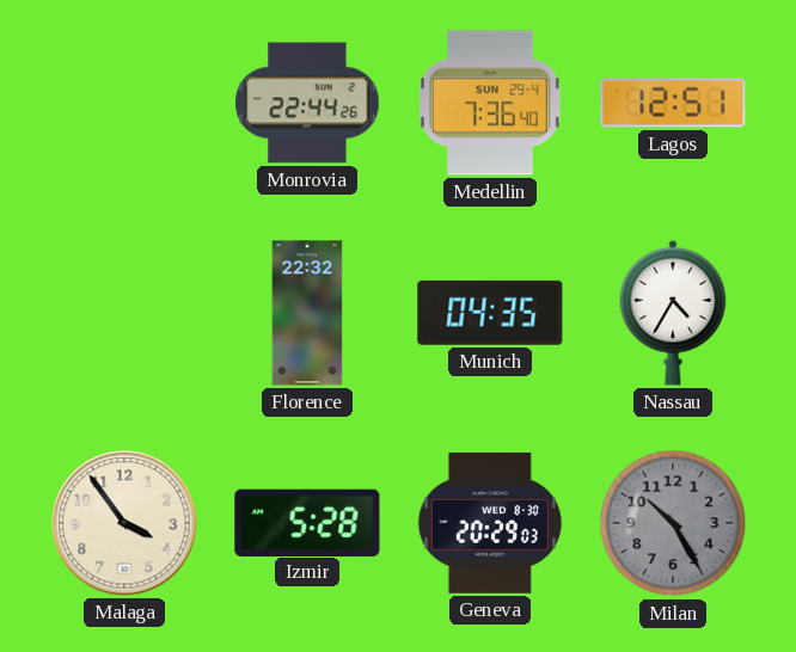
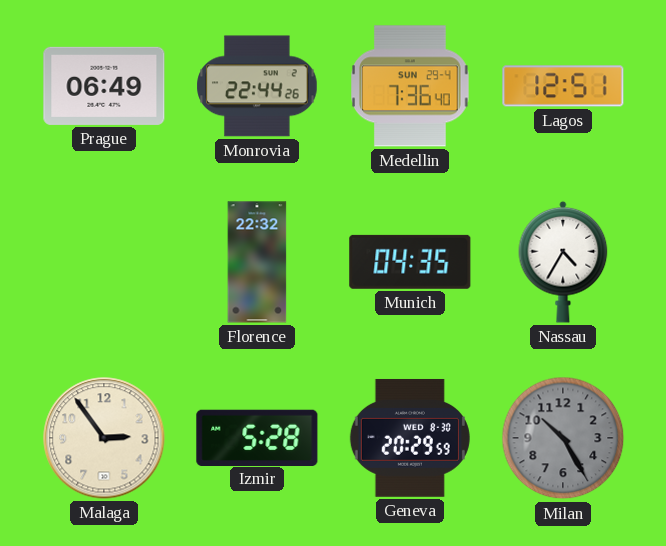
Prague: none -> 06:49 (104, 86)
Malaga: 3:54 -> 2:54 (104, 438)
Geneva: 20:29:03 -> 20:29:59 (410, 438)
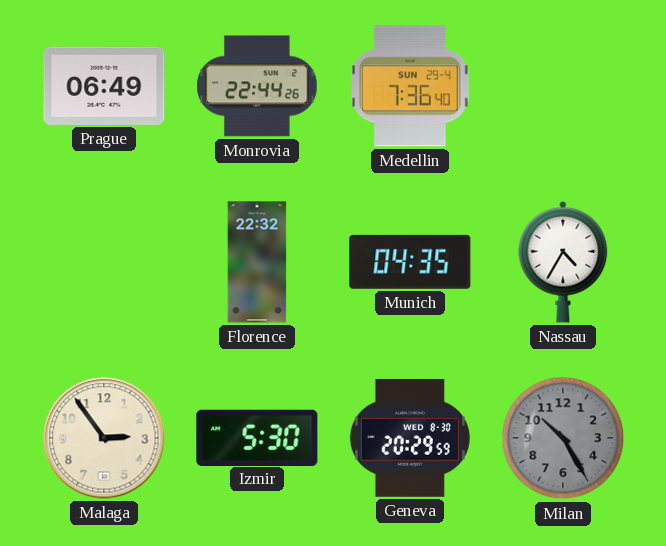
Lagos: 12:51 -> none (563, 86)
Izmir: 5:28 -> 5:30 (257, 437)
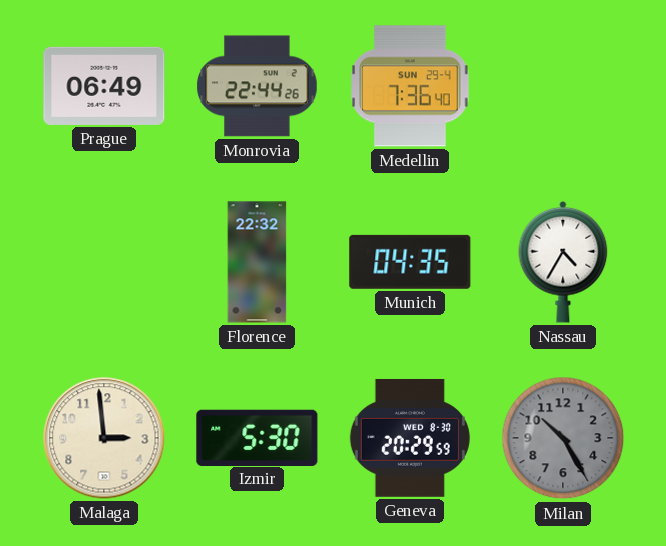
Malaga: 2:54 -> 2:59 (104, 438)
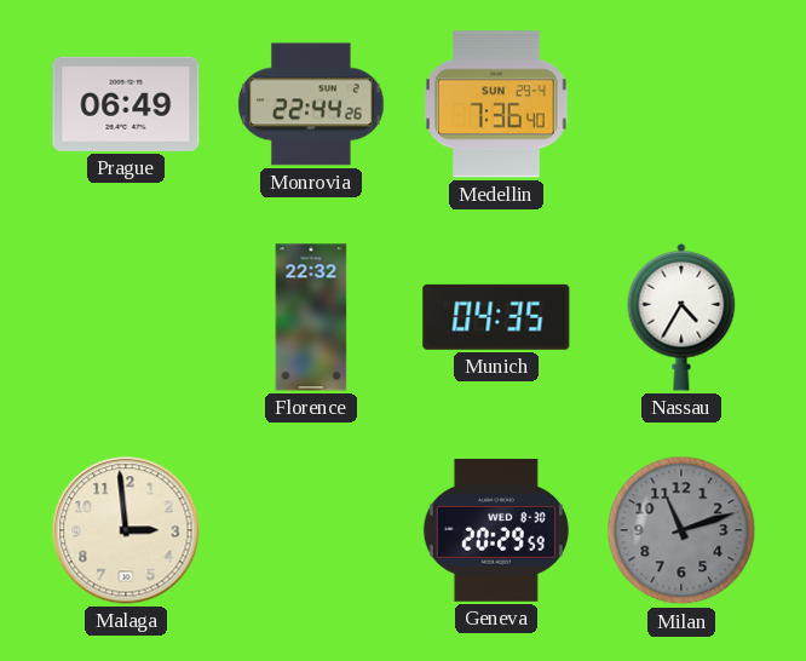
Izmir: 5:30 -> none (257, 437)
Milan: 10:25 -> 11:12 (681, 530)
